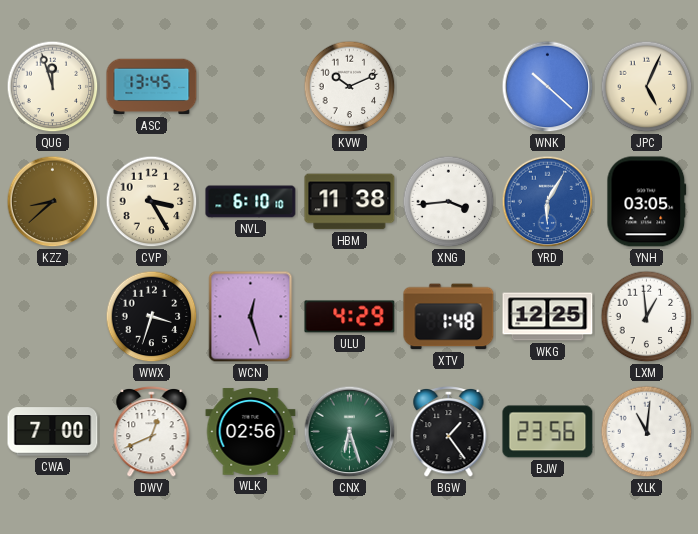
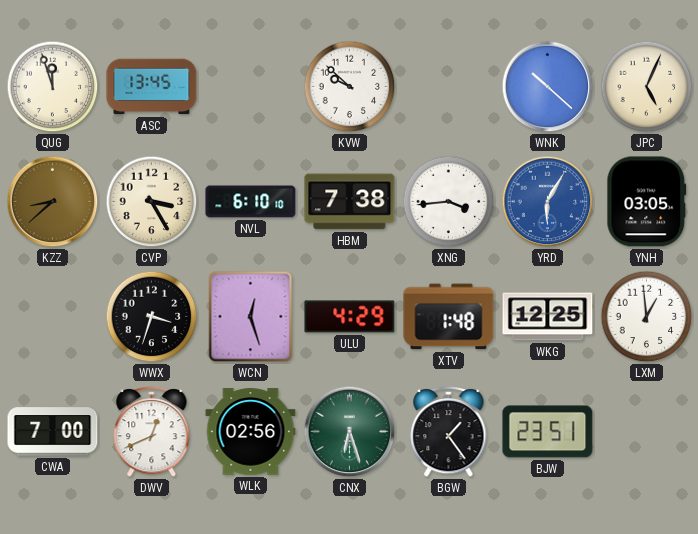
KVW: 10:11 -> 9:52 (350, 87)
HBM: 11:38 -> 7:38 (350, 202)
BJW: 23:56 -> 23:51 (548, 432)
XLK: 11:01 -> none (647, 432)
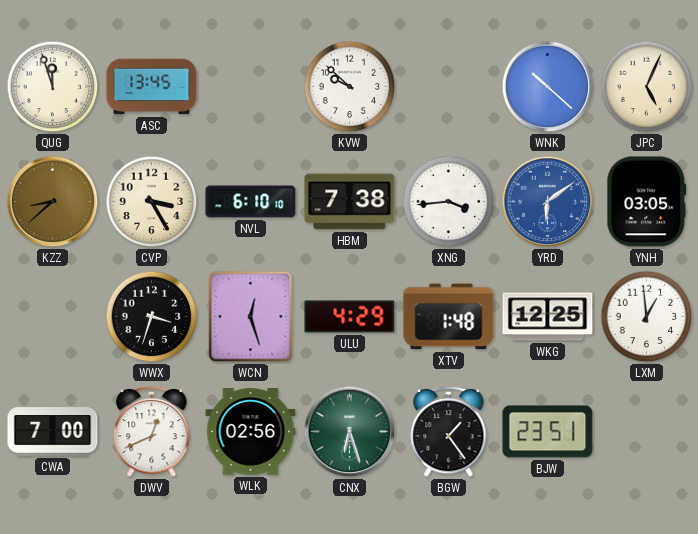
YRD: 6:05 -> 6:09 (548, 202)
